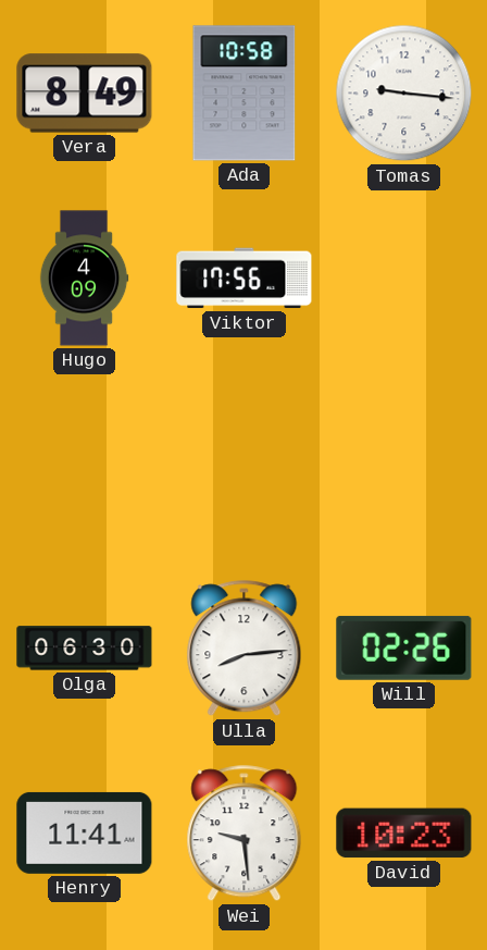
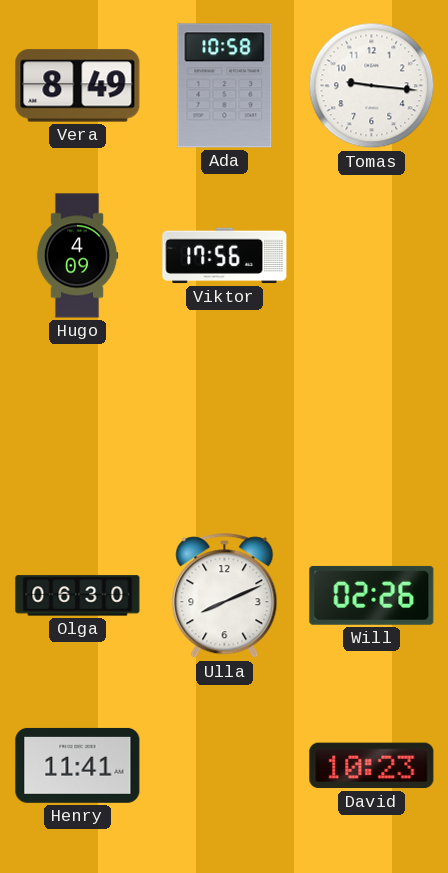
Ulla: 8:14 -> 8:11 (225, 596)
Wei: 9:29 -> none (245, 834)
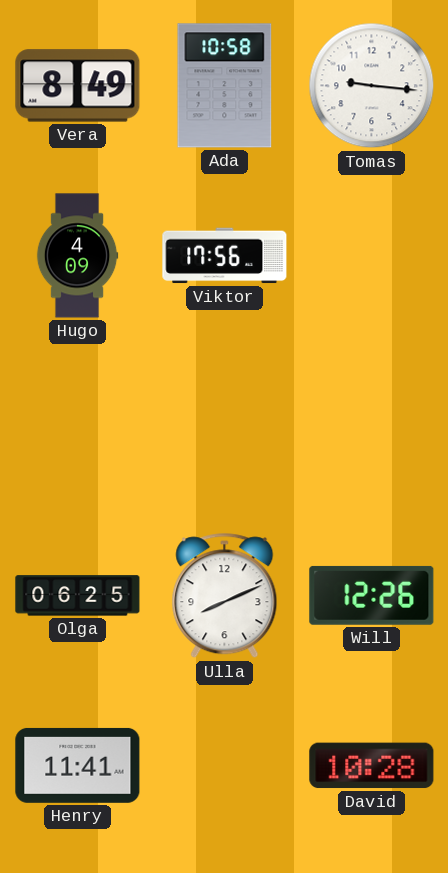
Olga: 06:30 -> 06:25 (78, 596)
Will: 02:26 -> 12:26 (372, 595)
David: 10:23 -> 10:28 (372, 766)
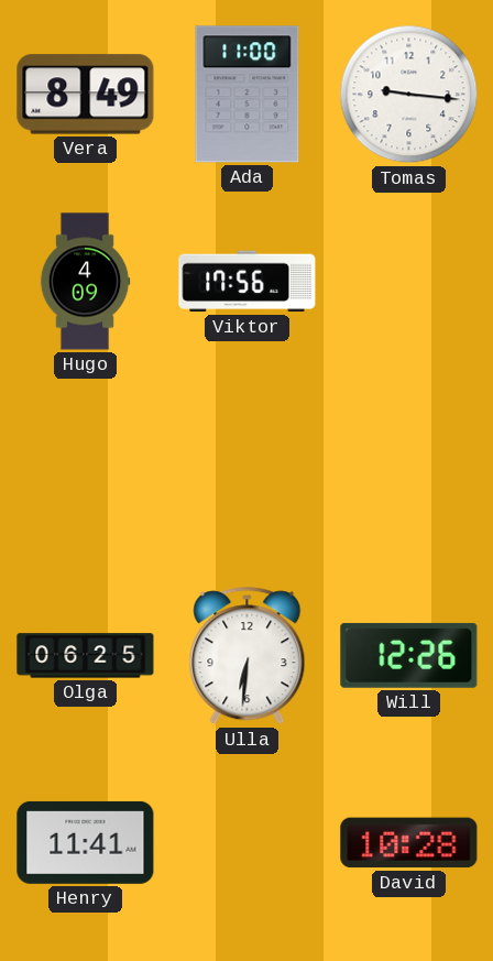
Ada: 10:58 -> 11:00 (248, 95)
Ulla: 8:11 -> 6:31 (248, 656)
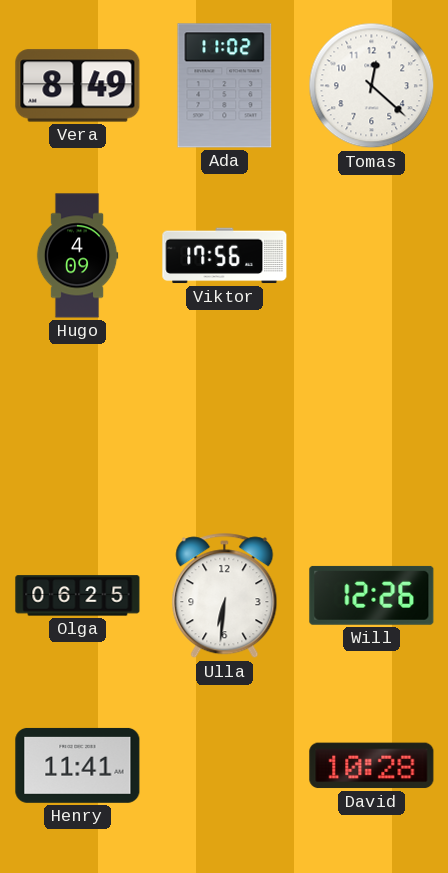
Ada: 11:00 -> 11:02 (225, 86)
Tomas: 9:16 -> 12:22 (372, 86)
